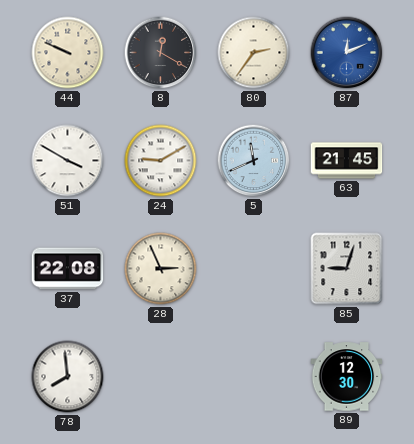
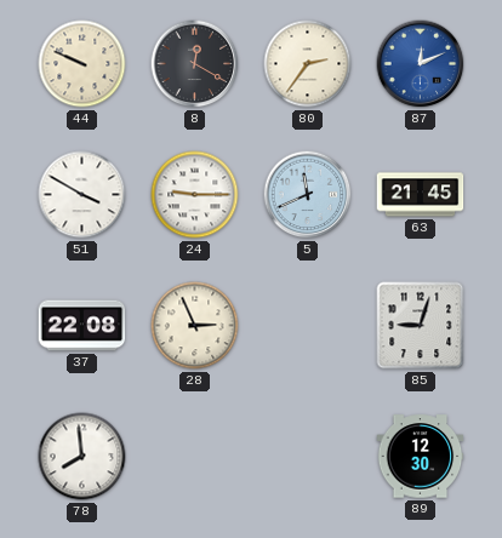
24: 9:10 -> 9:15 (195, 195)
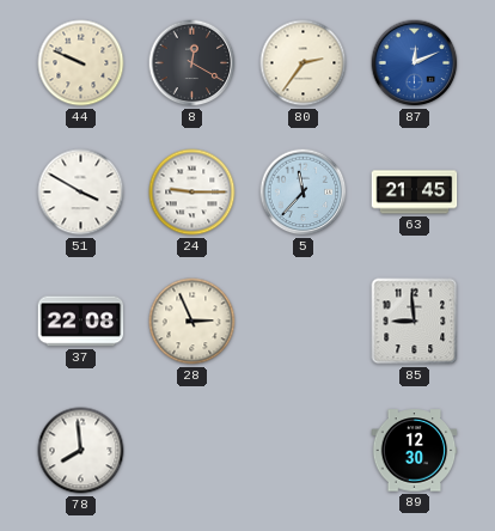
5: 11:41 -> 11:37 (304, 193)
85: 9:03 -> 8:59 (415, 322)
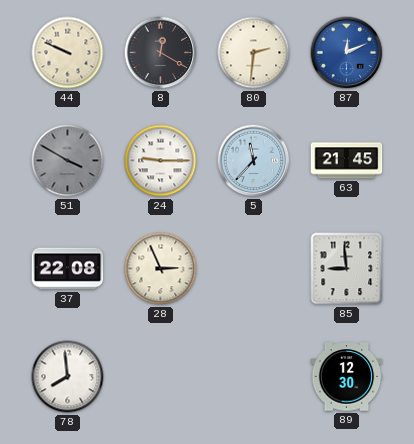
80: 2:36 -> 2:31 (254, 53)
51 dial: white -> grey (68, 161)
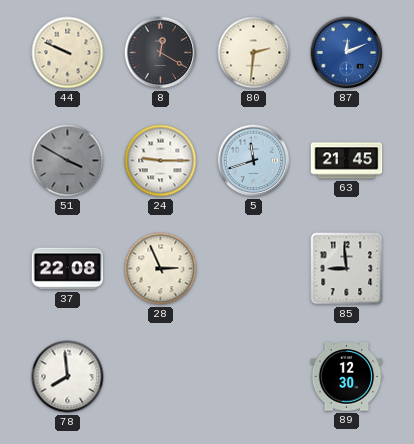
5: 11:37 -> 11:42 (254, 161)
